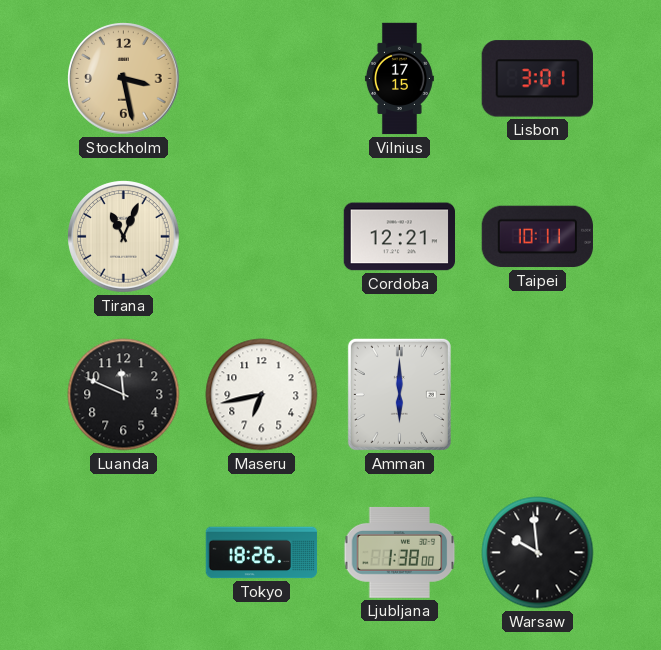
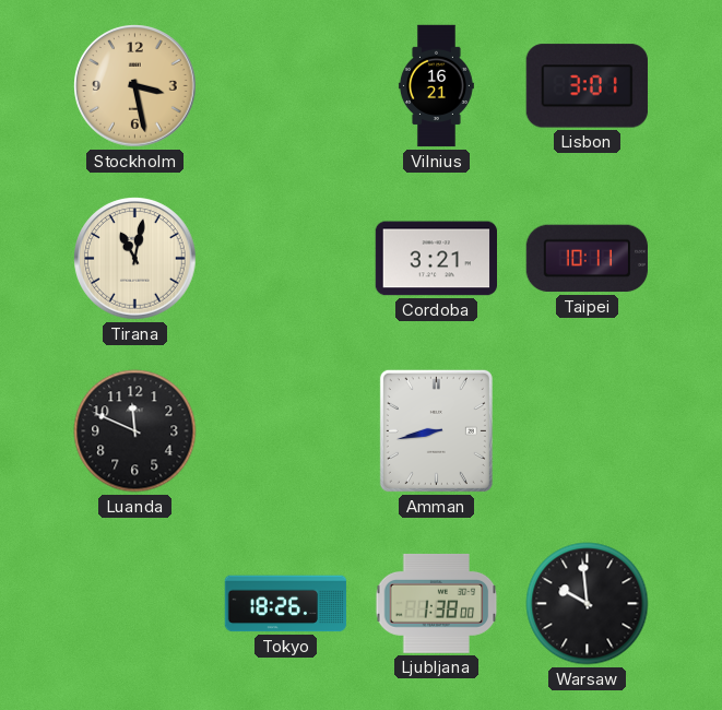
Vilnius: 17:15 -> 16:21 (436, 86)
Tirana: 11:04 -> 11:02 (135, 259)
Cordoba: 12:21 -> 3:21 (436, 259)
Maseru: 6:43 -> none (262, 395)
Amman: 6:00 -> 8:43 (436, 430)
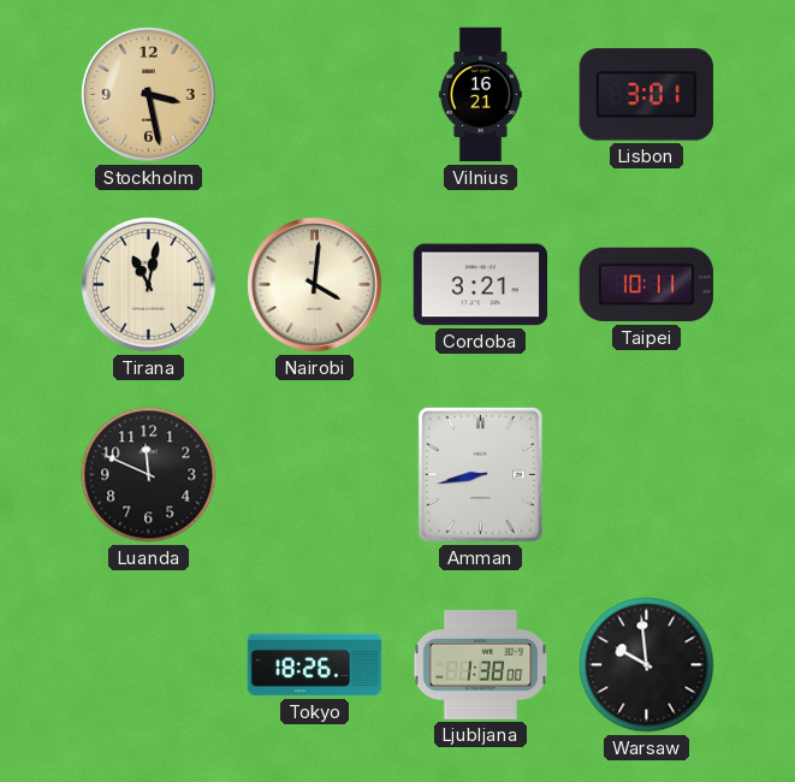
Nairobi: none -> 4:01 (315, 285)
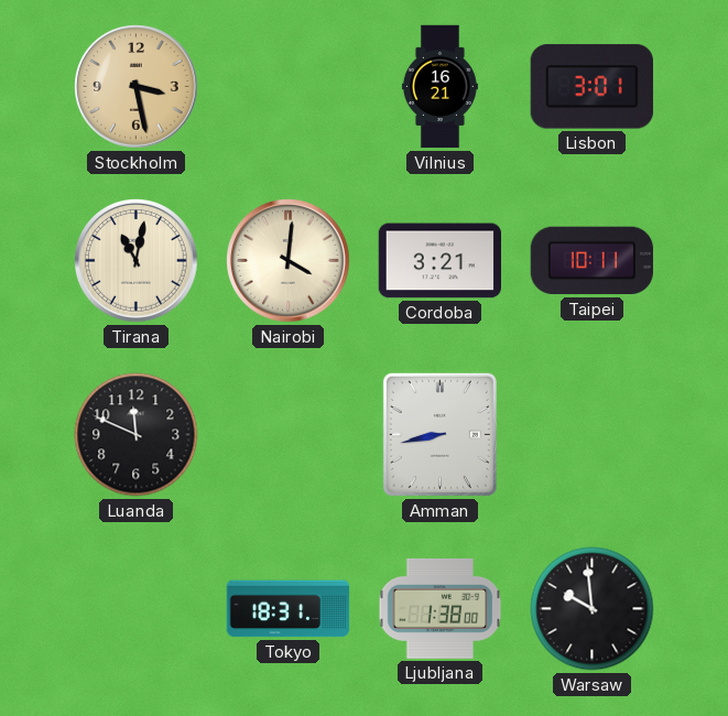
Tokyo: 18:26 -> 18:31 (289, 609)
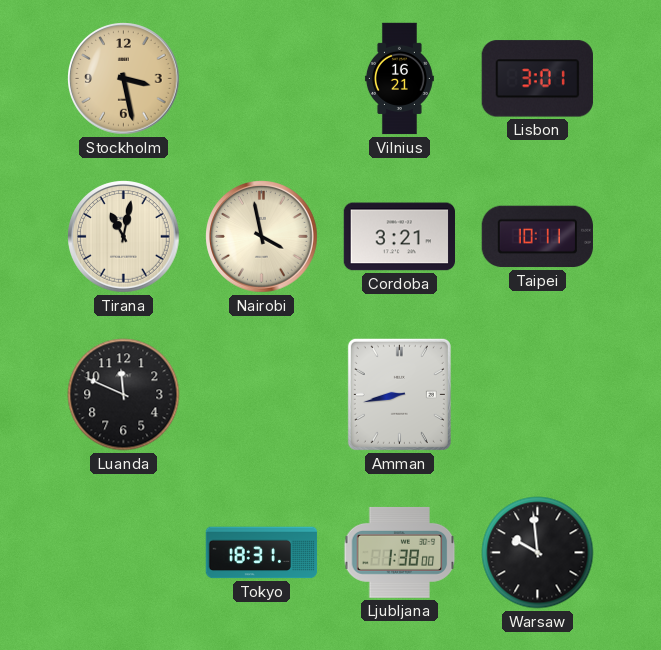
Nairobi: 4:01 -> 3:58 (262, 237)
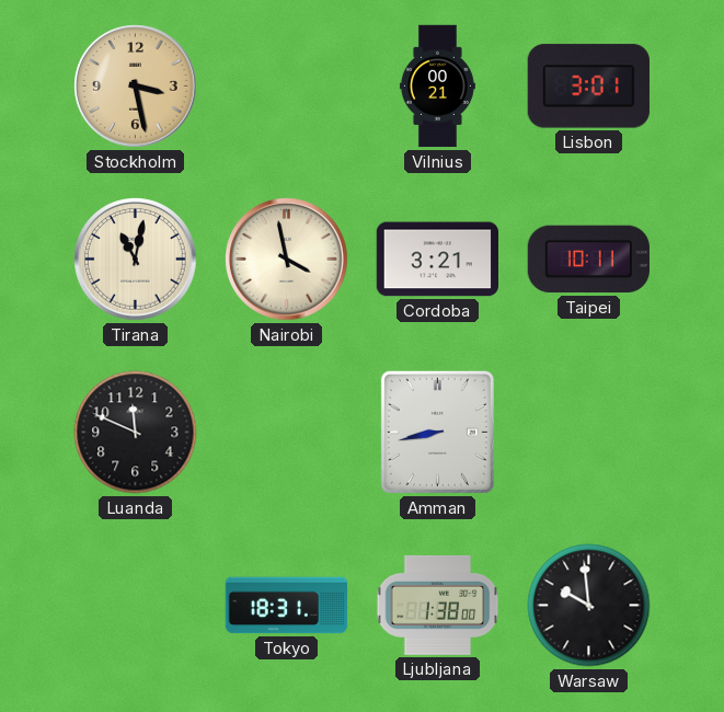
Vilnius: 16:21 -> 00:21 (437, 87)
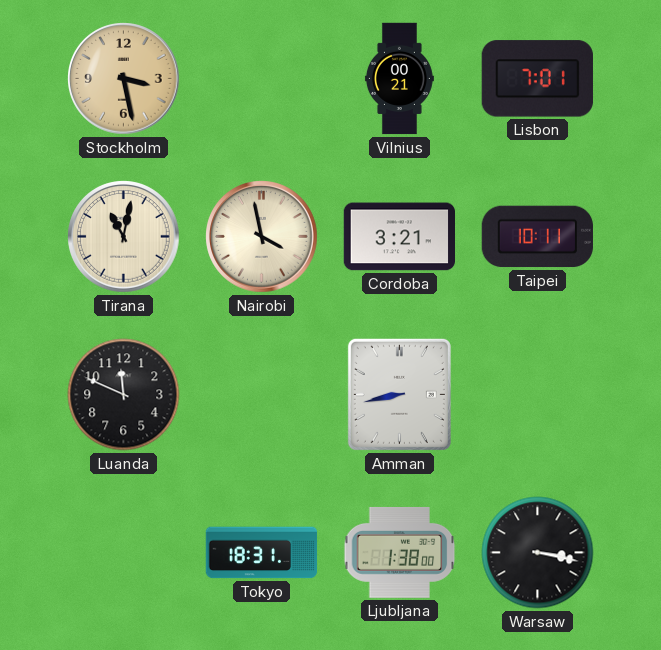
Lisbon: 3:01 -> 7:01 (537, 79)
Warsaw: 9:59 -> 3:17 (538, 553)
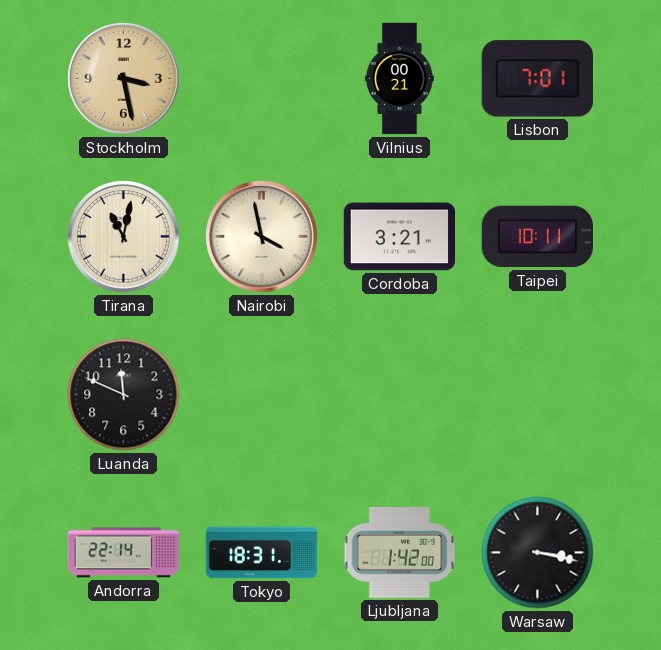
Amman: 8:43 -> none (399, 394)
Andorra: none -> 22:14 (124, 553)
Ljubljana: 1:38 -> 1:42 (400, 552)
